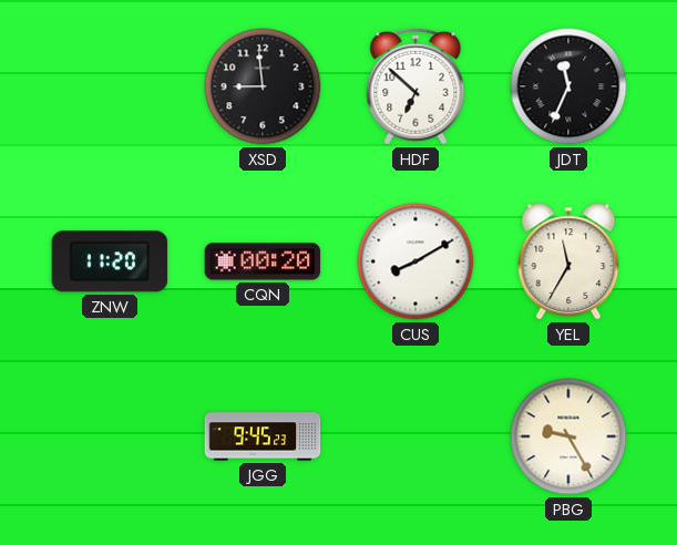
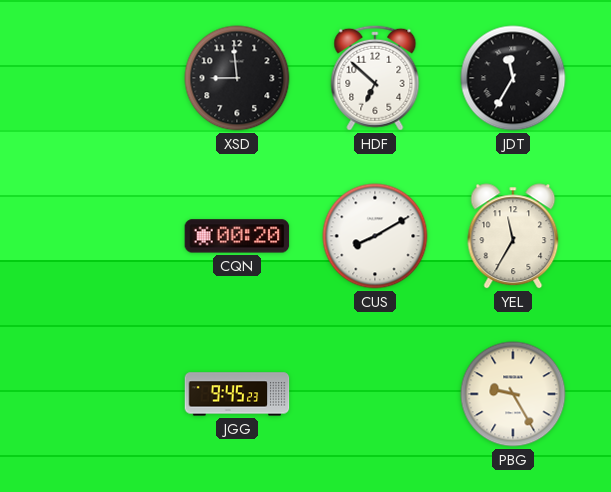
JDT: 11:34 -> 11:35 (513, 78)
ZNW: 11:20 -> none (110, 261)
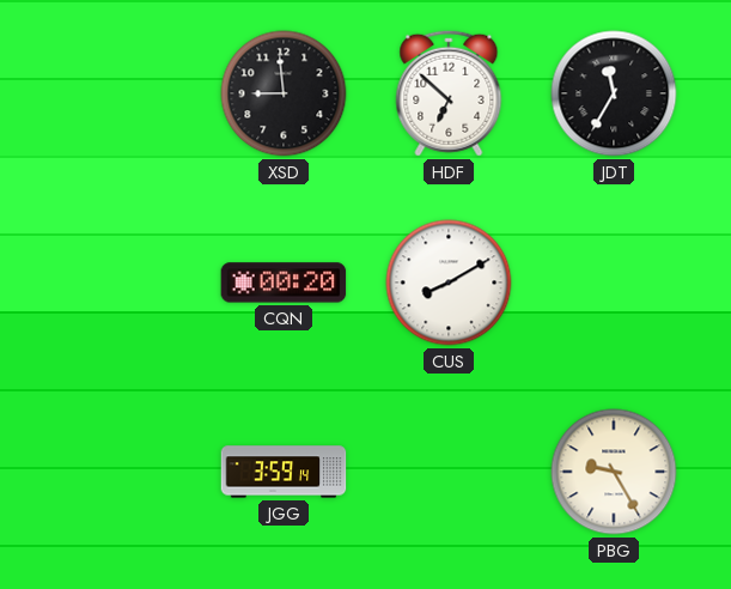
YEL: 11:35 -> none (513, 236)
JGG: 9:45 -> 3:59 (284, 472)
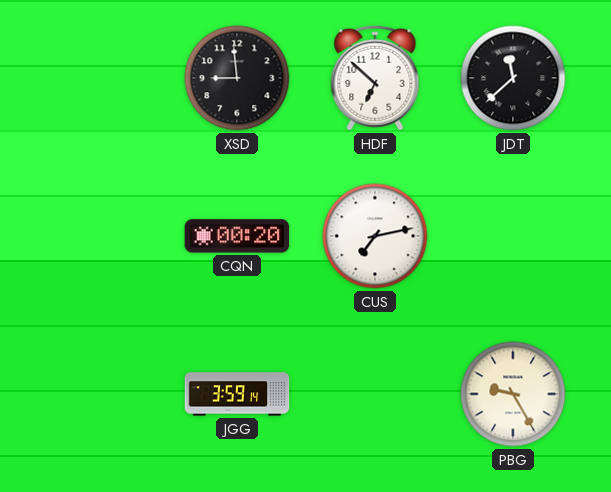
JDT: 11:35 -> 11:38 (513, 78)
CUS: 8:10 -> 7:13 (375, 236)
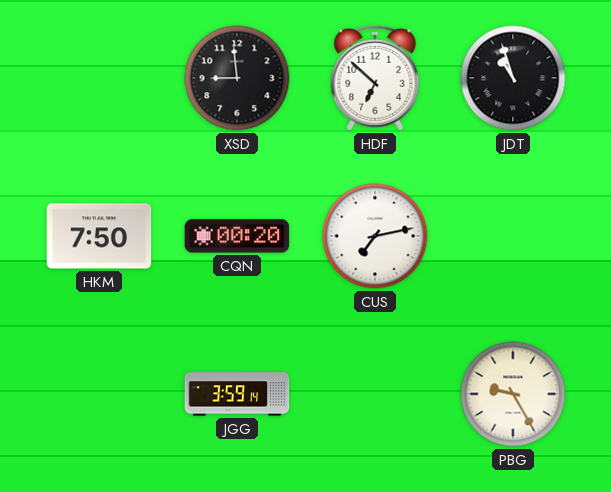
JDT: 11:38 -> 10:57 (513, 78)
HKM: none -> 7:50 (99, 236)
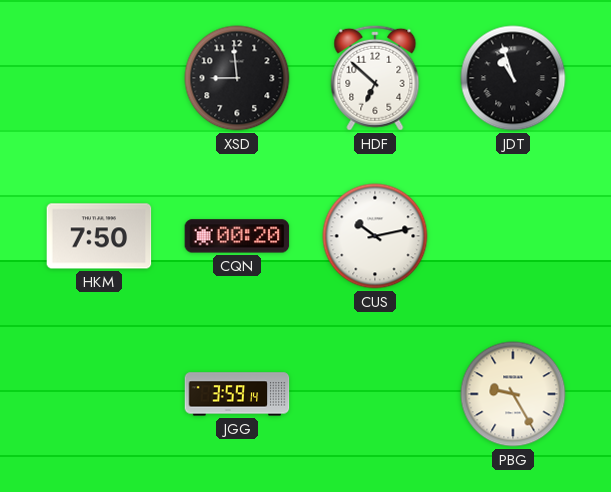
CUS: 7:13 -> 10:13 (375, 236)
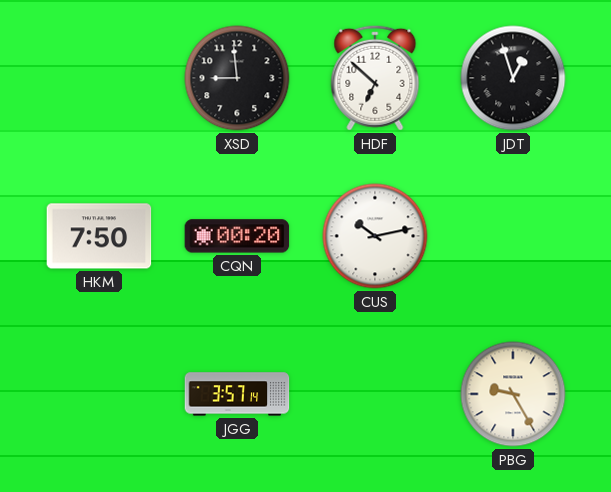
JDT: 10:57 -> 12:57 (513, 78)
JGG: 3:59 -> 3:57 (237, 394)
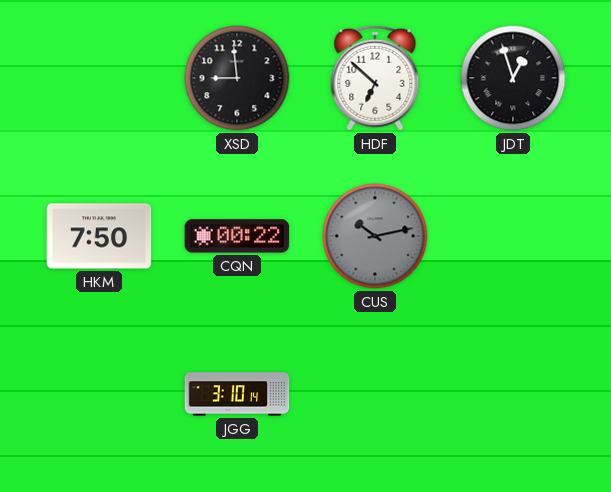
CQN: 00:20 -> 00:22 (237, 236)
CUS dial: white -> grey (375, 236)
JGG: 3:57 -> 3:10 (237, 394)
PBG: 9:25 -> none (513, 394)
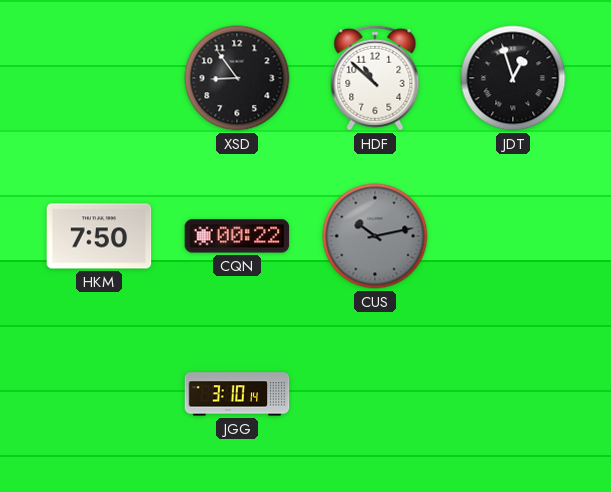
XSD: 8:59 -> 8:54 (237, 78)
HDF: 6:52 -> 10:52 (375, 78)
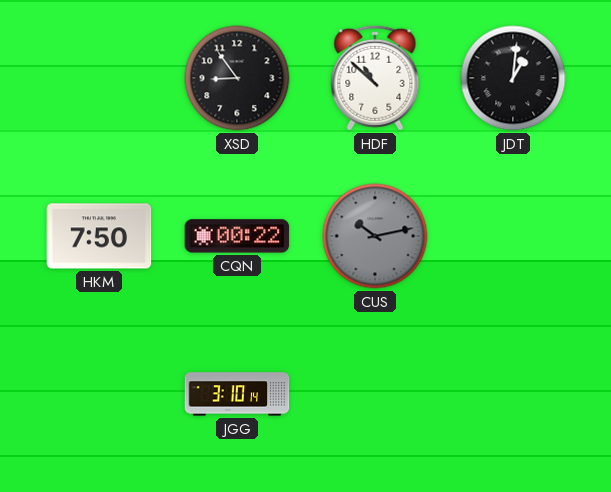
JDT: 12:57 -> 1:01 (513, 78)
